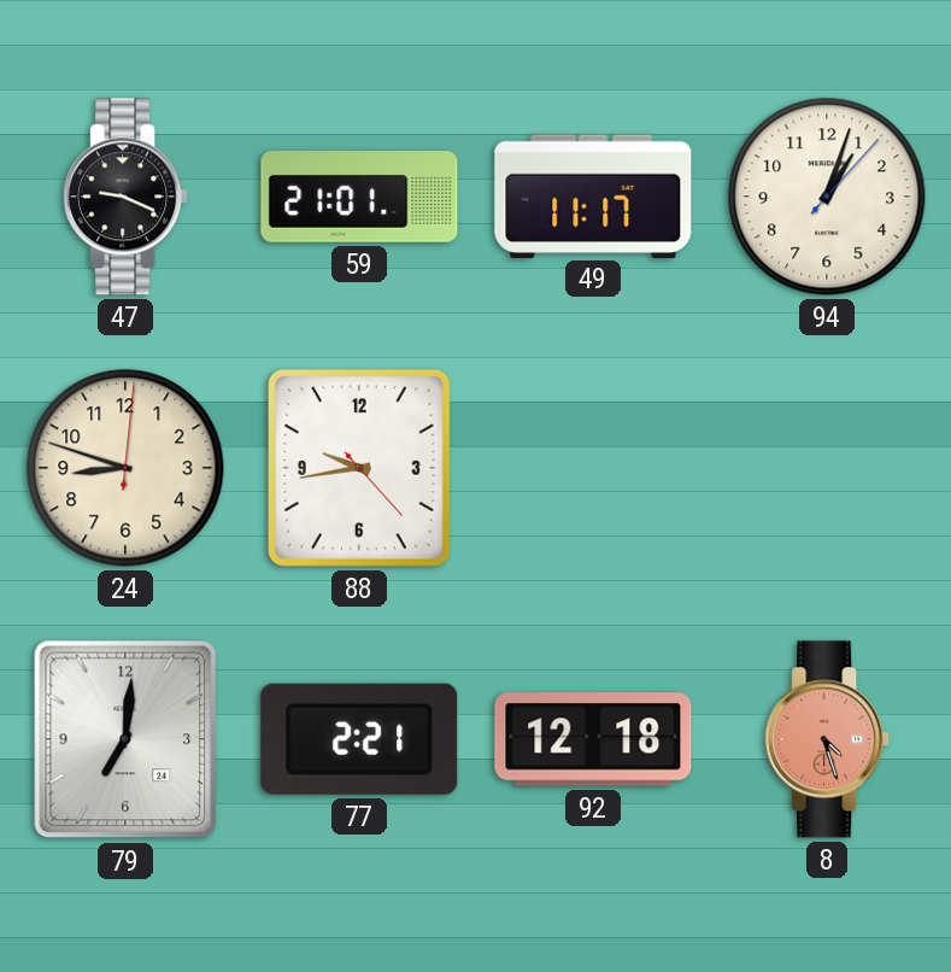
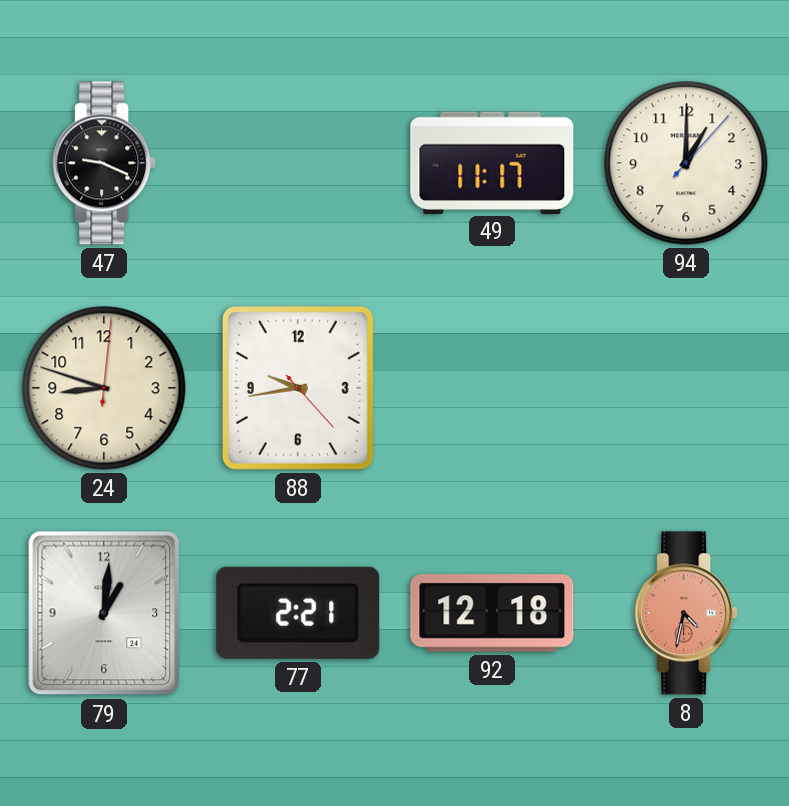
59: 21:01 -> none (359, 197)
94: 1:03 -> 1:00 (686, 163)
79: 7:01 -> 1:01 (104, 613)
8: 4:27 -> 4:32 (686, 613)
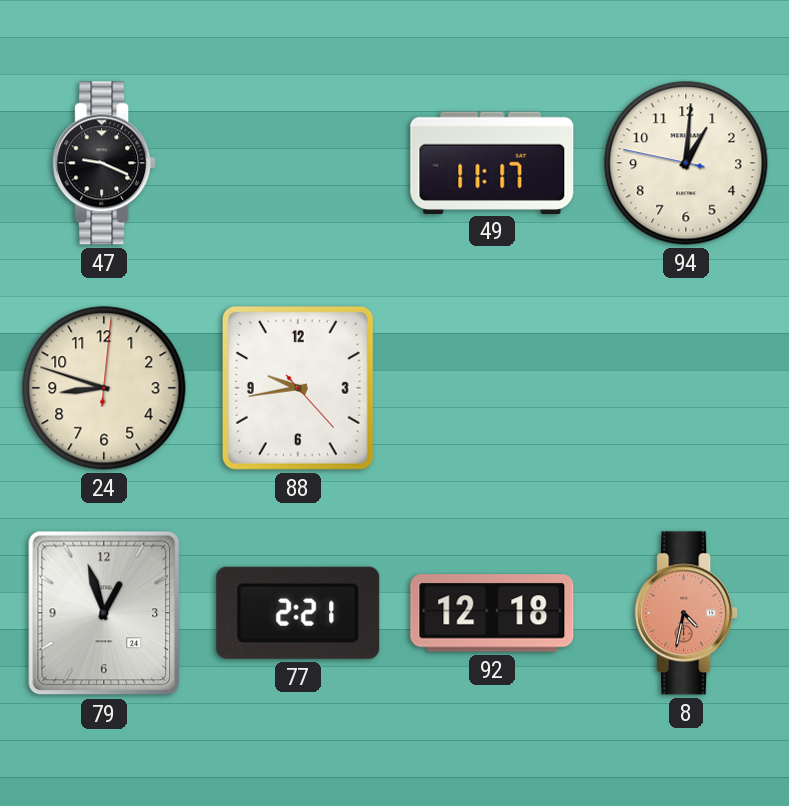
94: 1:00:07 -> 1:00:47 (686, 163)
79: 1:01 -> 12:57 (104, 613)
